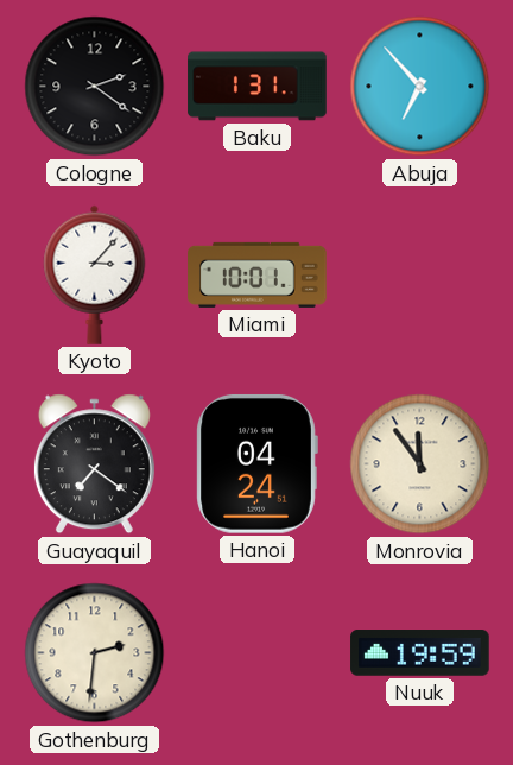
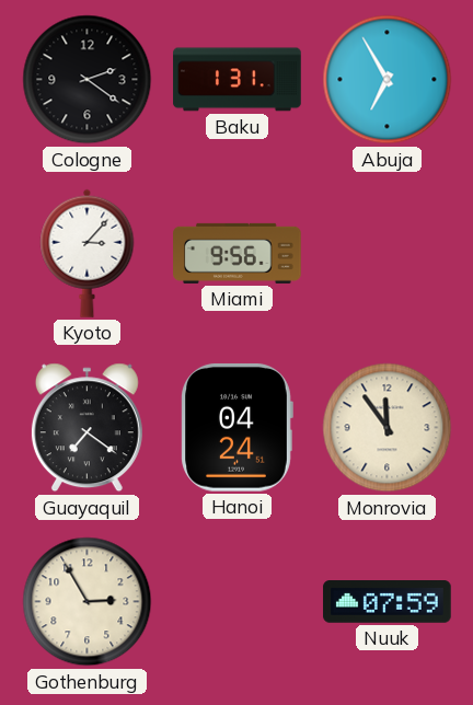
Abuja: 6:53 -> 6:55 (388, 80)
Miami: 10:01 -> 9:56 (238, 253)
Gothenburg: 2:31 -> 2:55 (88, 602)
Nuuk: 19:59 -> 07:59 (388, 602)
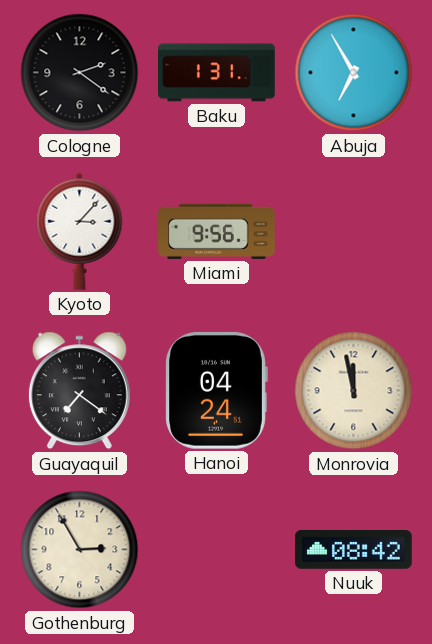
Monrovia: 11:54 -> 11:58 (354, 391)
Nuuk: 07:59 -> 08:42 (354, 550)
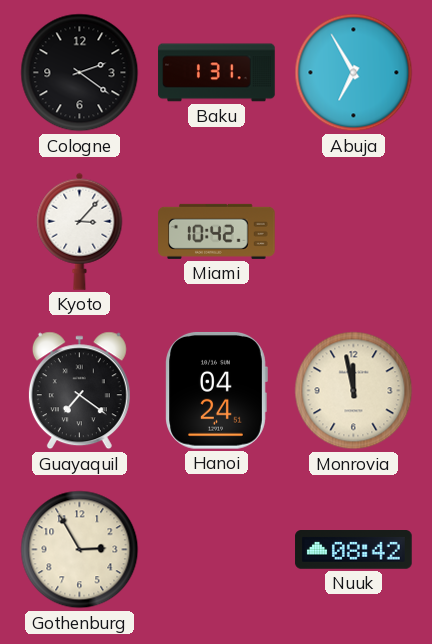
Miami: 9:56 -> 10:42 (217, 231)
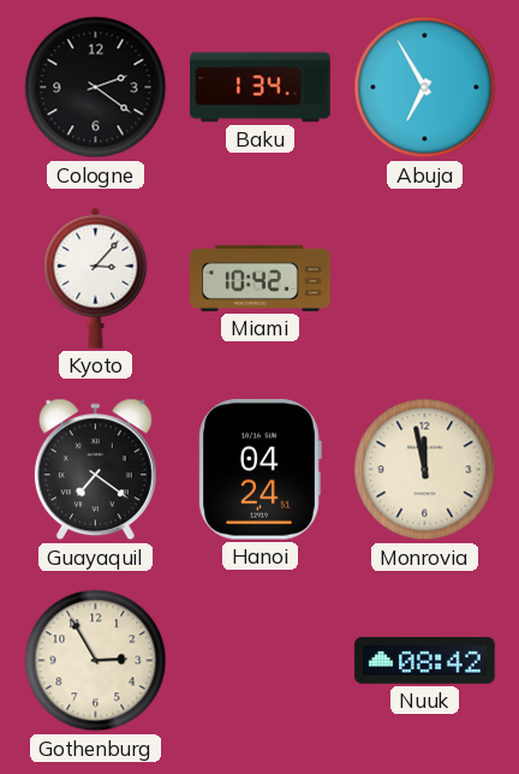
Baku: 1:31 -> 1:34 (261, 88)
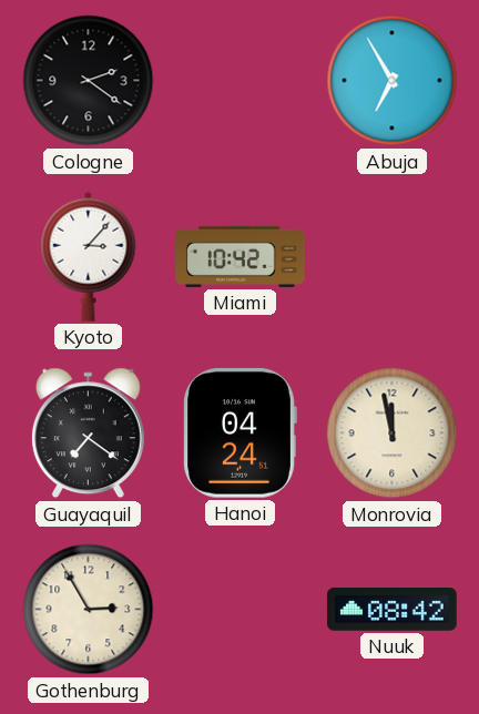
Baku: 1:34 -> none (261, 88)
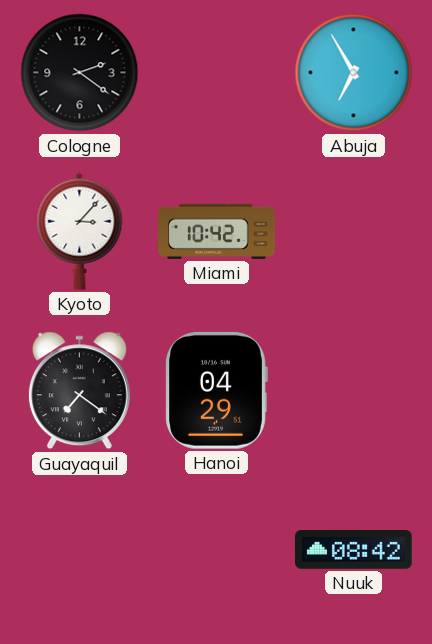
Hanoi: 04:24 -> 04:29 (216, 390)
Monrovia: 11:58 -> none (393, 433)
Gothenburg: 2:55 -> none (89, 610)
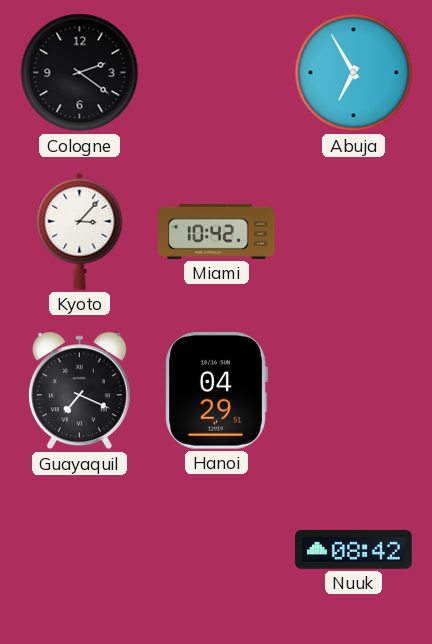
Guayaquil: 7:21 -> 7:19 (79, 391)
